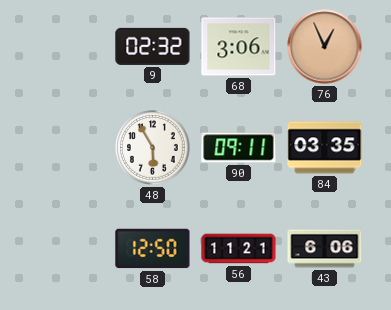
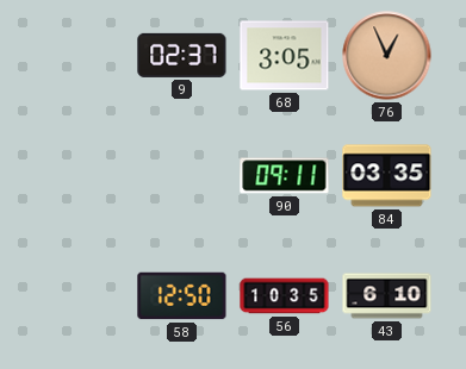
9: 02:32 -> 02:37 (182, 55)
68: 3:06 -> 3:05 (285, 56)
48: 5:55 -> none (153, 148)
56: 11:21 -> 10:35 (285, 296)
43: 6:06 -> 6:10 (387, 296)
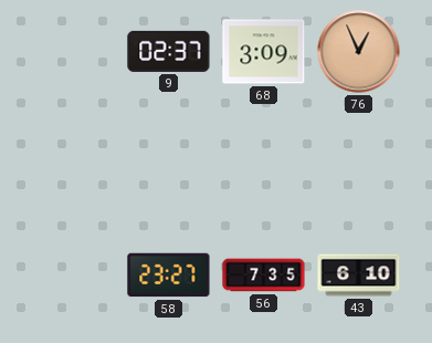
68: 3:05 -> 3:09 (264, 52)
90: 09:11 -> none (285, 176)
84: 03:35 -> none (387, 176)
58: 12:50 -> 23:27 (169, 276)
56: 10:35 -> 7:35 (264, 276)
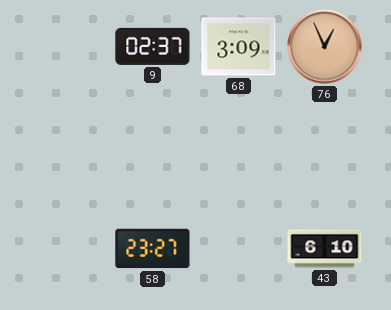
56: 7:35 -> none (264, 276)
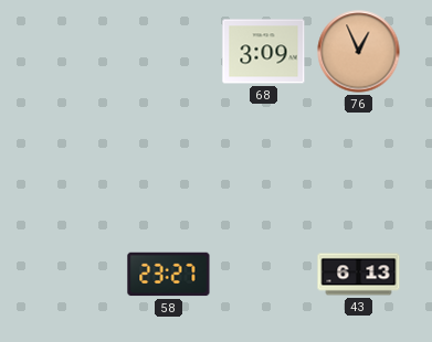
9: 02:37 -> none (153, 46)
43: 6:10 -> 6:13 (359, 275)
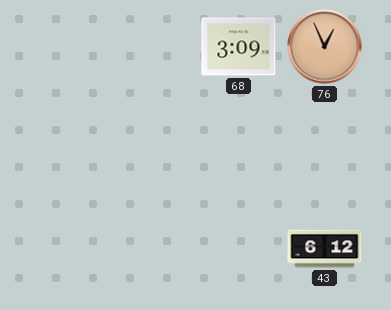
58: 23:27 -> none (169, 275)
43: 6:13 -> 6:12 (325, 249)
